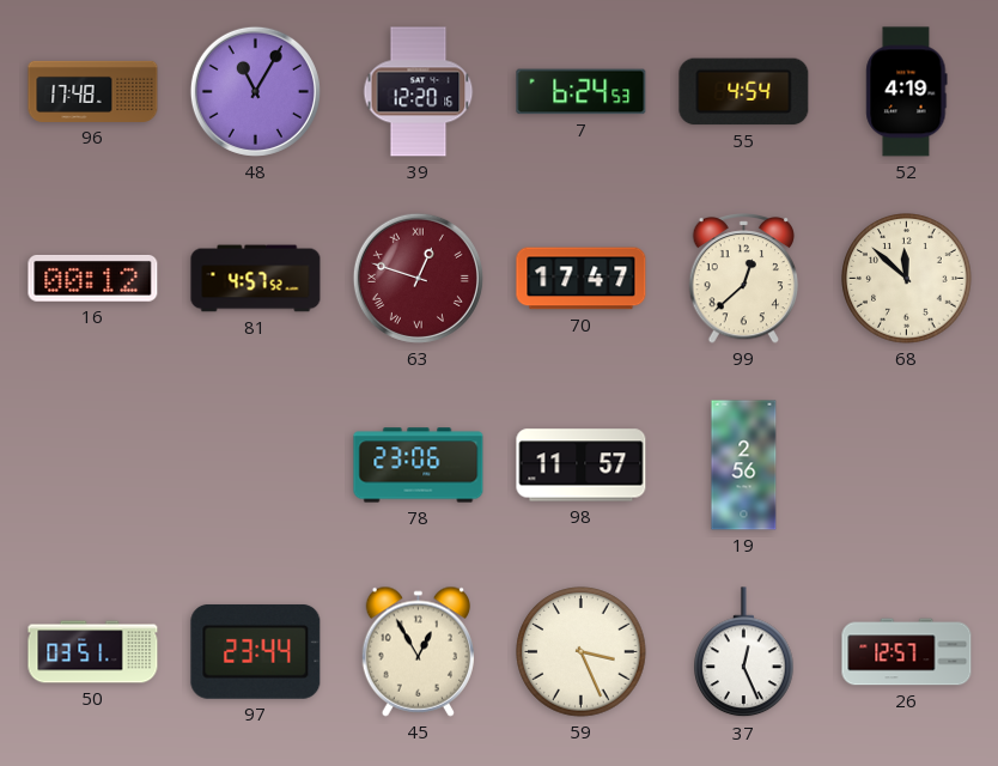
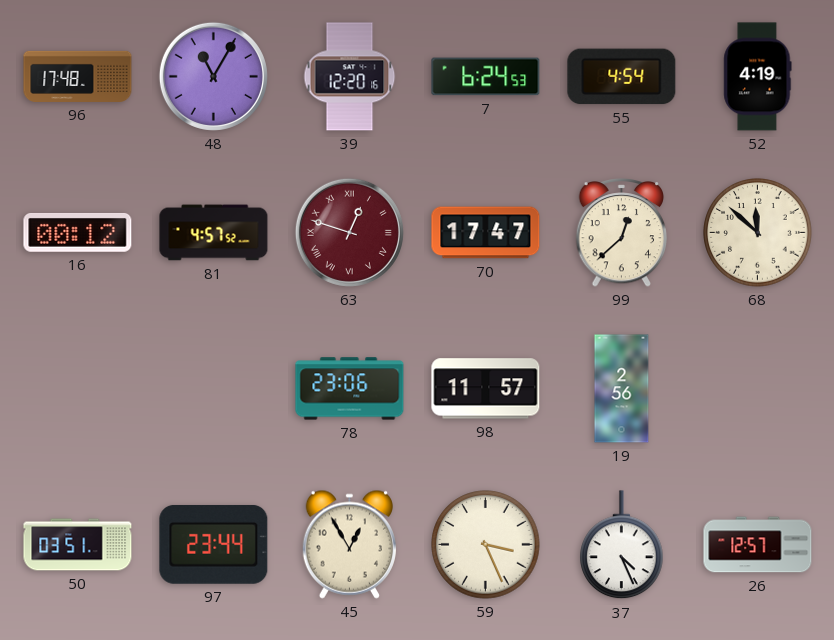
37: 12:26 -> 4:26 (622, 545)
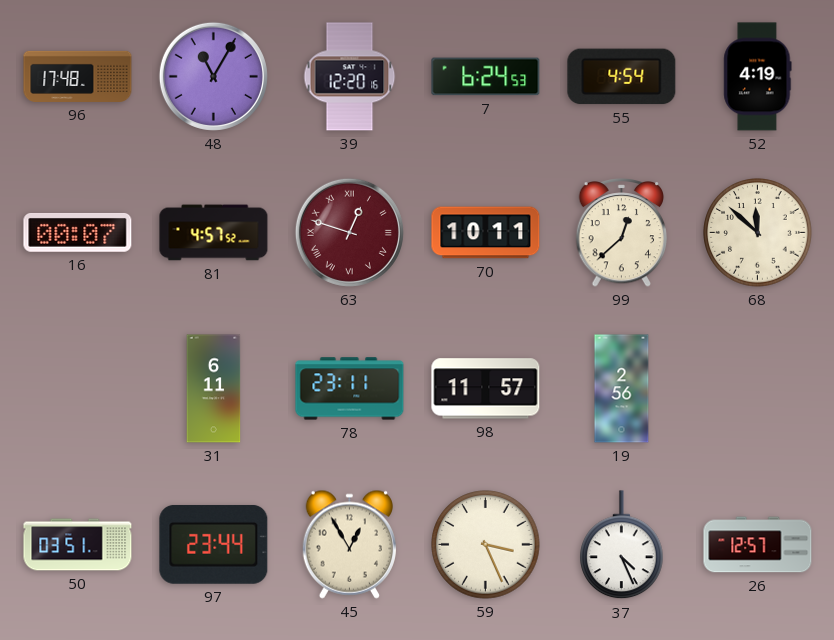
16: 00:12 -> 00:07 (78, 233)
70: 17:47 -> 10:11 (486, 233)
31: none -> 6:11 (214, 389)
78: 23:06 -> 23:11 (350, 389)
